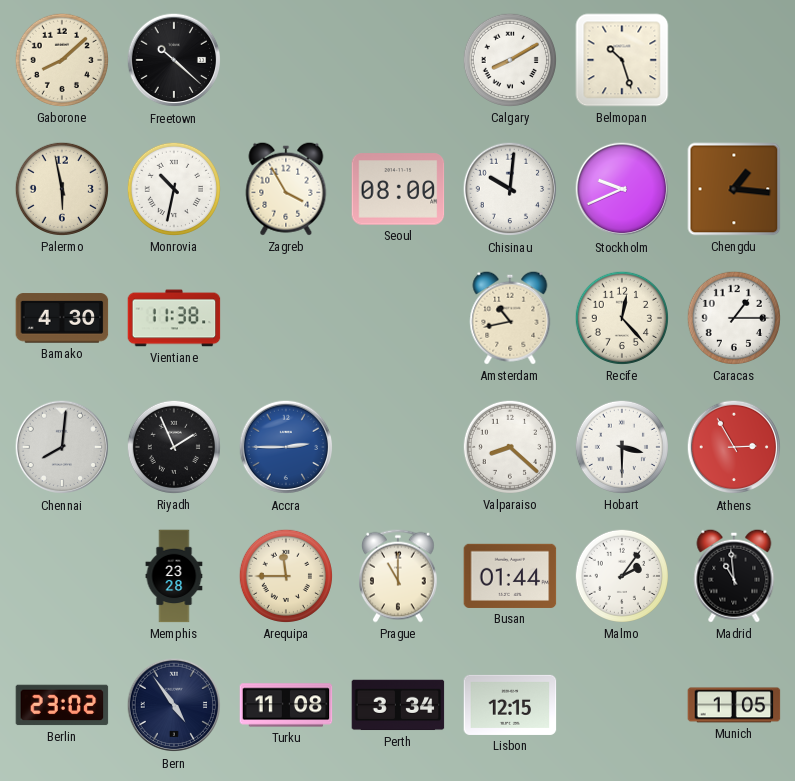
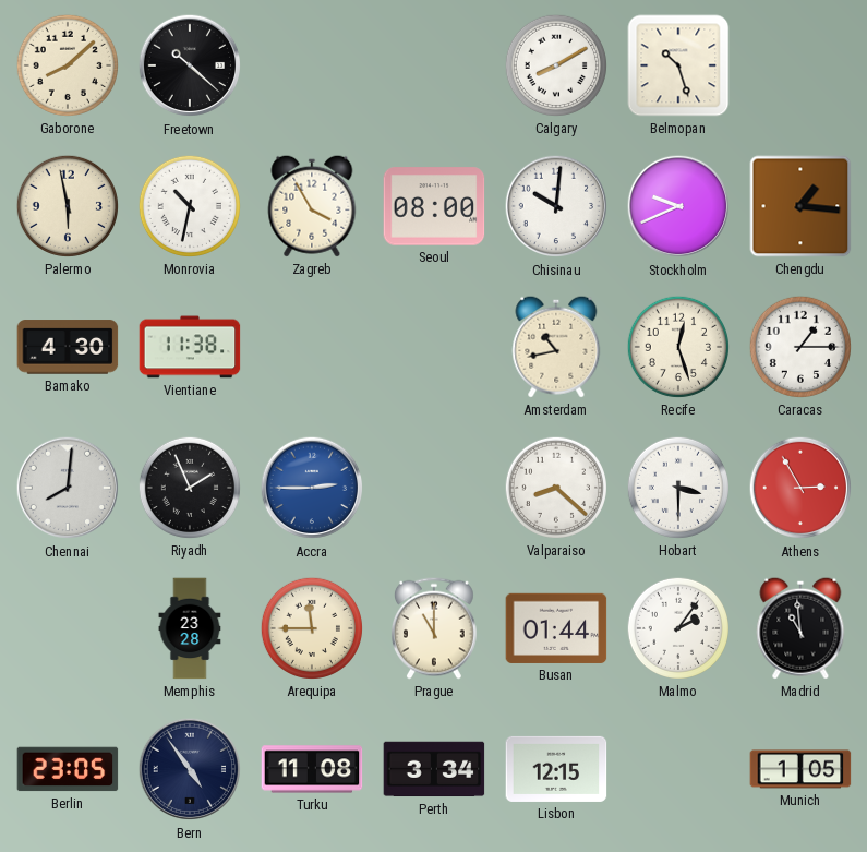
Recife: 12:23 -> 12:27 (678, 347)
Berlin: 23:02 -> 23:05 (68, 769)
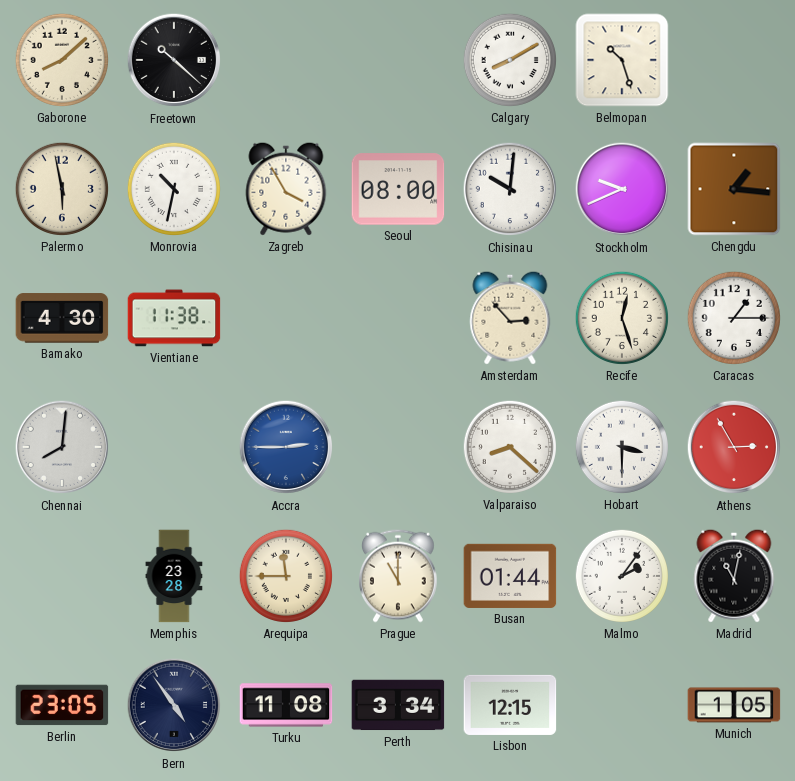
Amsterdam: 10:43 -> 2:53 (510, 318)
Riyadh: 1:56 -> none (190, 488)
Madrid: 10:59 -> 11:02 (734, 576)
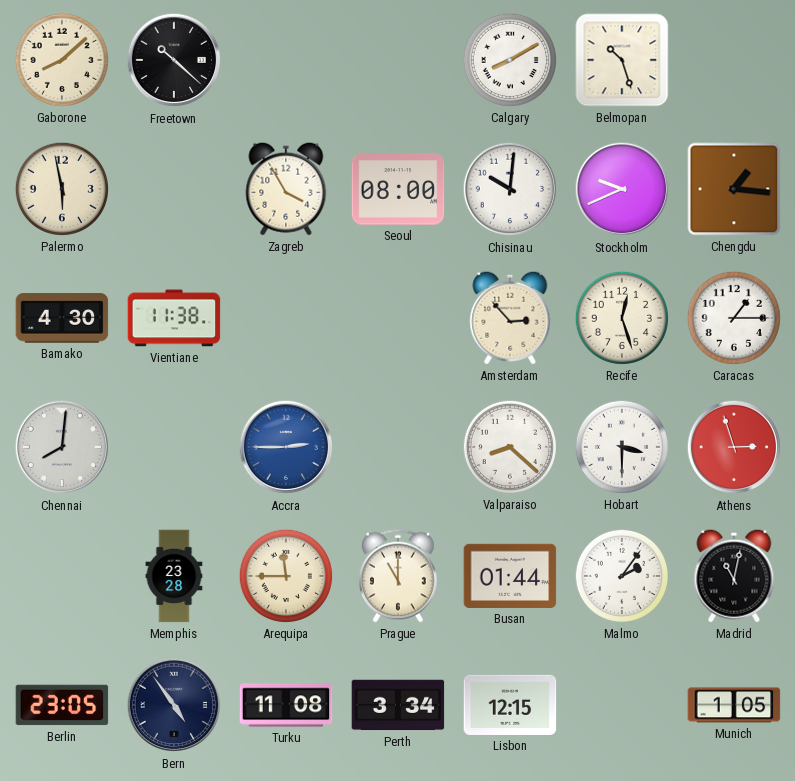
Monrovia: 10:32 -> none (174, 189)
Athens: 2:55 -> 2:57 (734, 447)
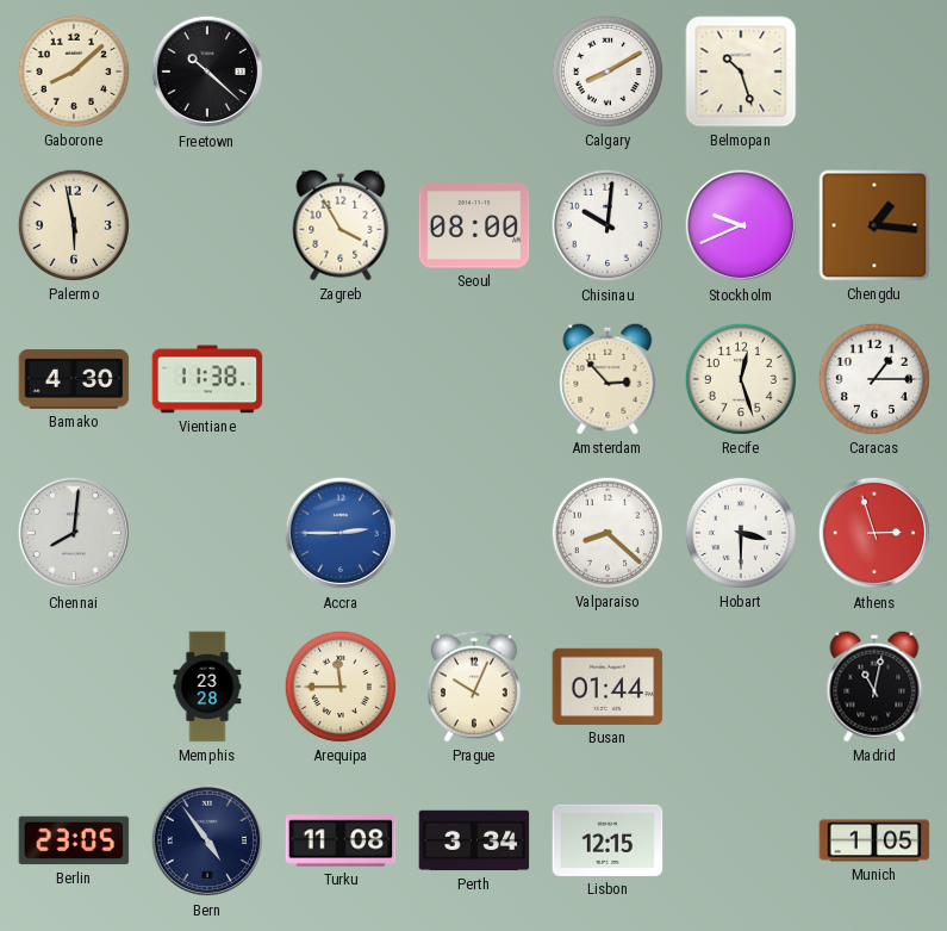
Prague: 11:00 -> 10:04 (475, 687)
Malmo: 2:06 -> none (622, 576)
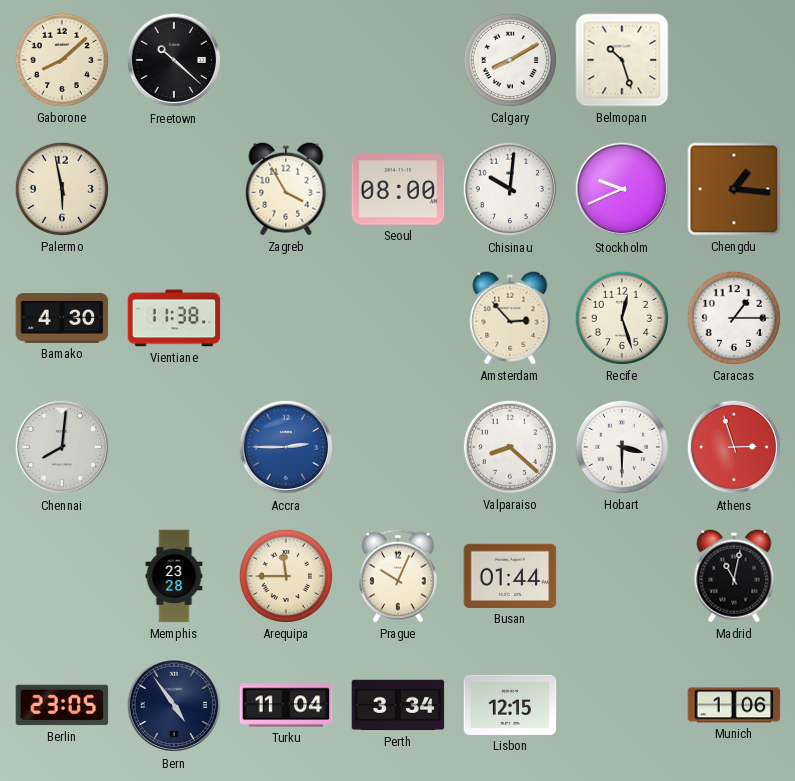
Turku: 11:08 -> 11:04 (286, 705)
Munich: 1:05 -> 1:06 (734, 705)
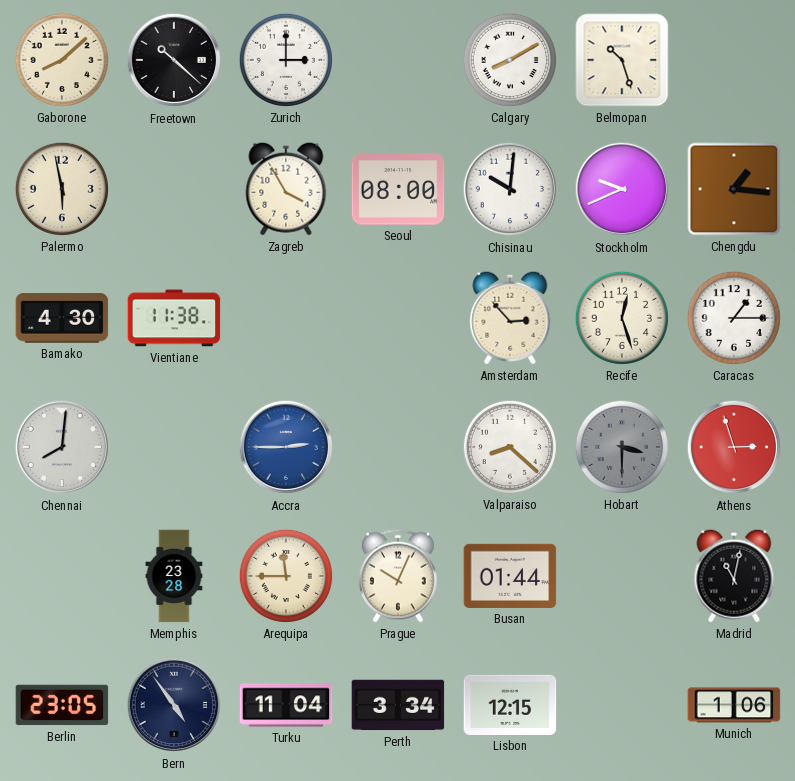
Zurich: none -> 3:00 (286, 60)
Hobart dial: white -> grey (622, 447)
